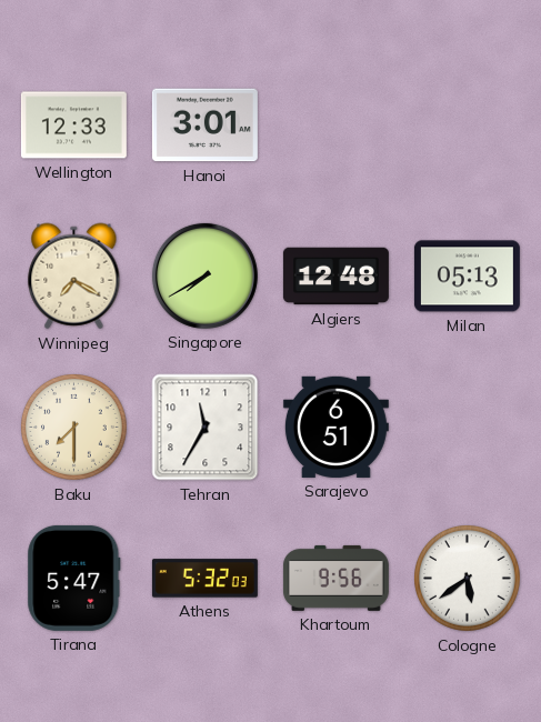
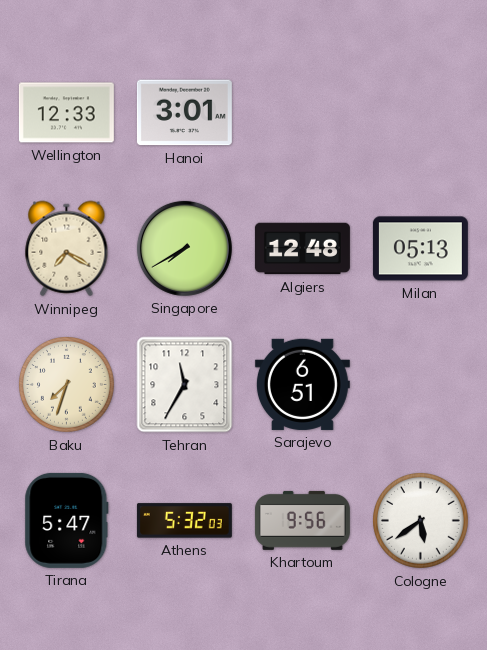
Baku: 7:30 -> 7:33 (67, 385)
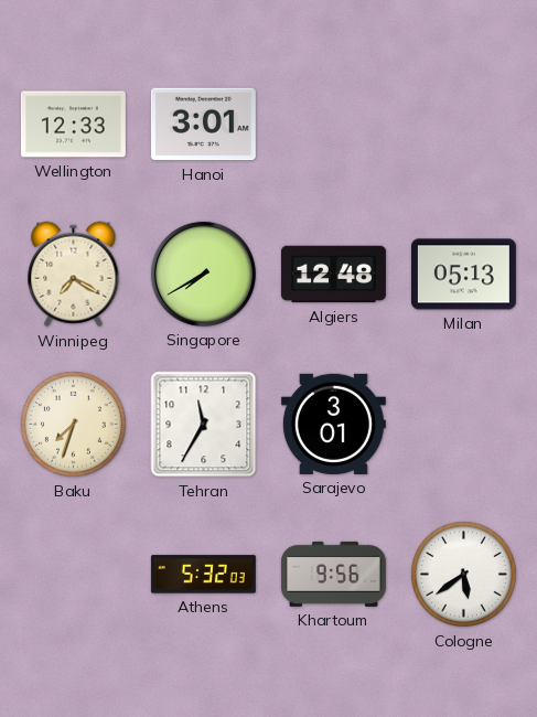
Sarajevo: 6:51 -> 3:01 (333, 424)
Tirana: 5:47 -> none (67, 520)
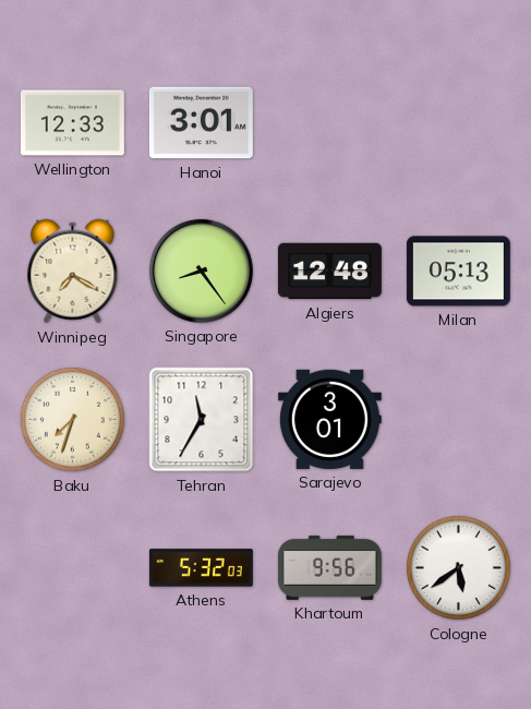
Singapore: 7:40 -> 8:24 (201, 271)
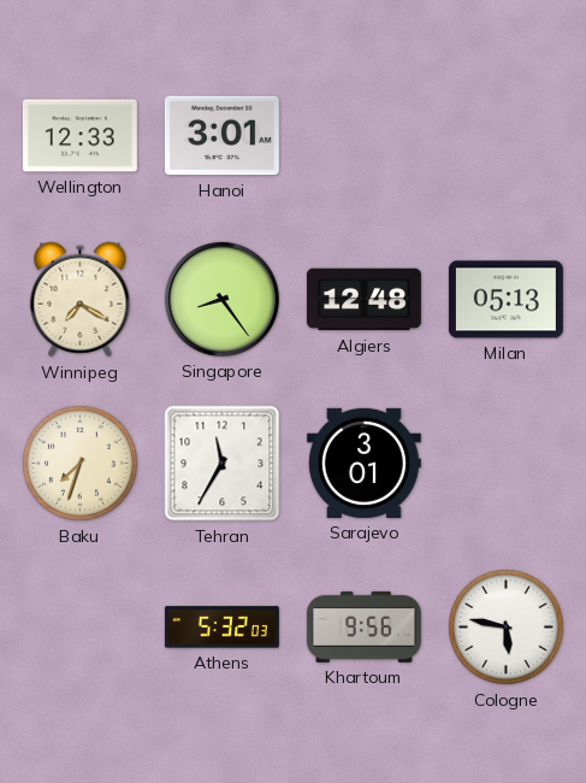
Cologne: 5:39 -> 5:47 (507, 628)
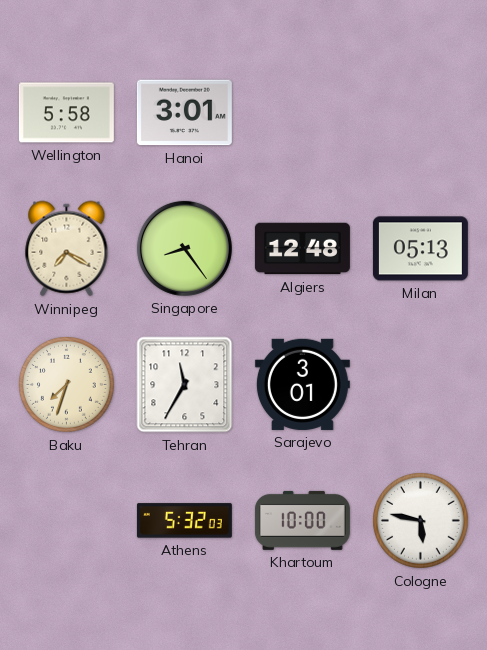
Wellington: 12:33 -> 5:58 (66, 113)
Khartoum: 9:56 -> 10:00 (302, 520)
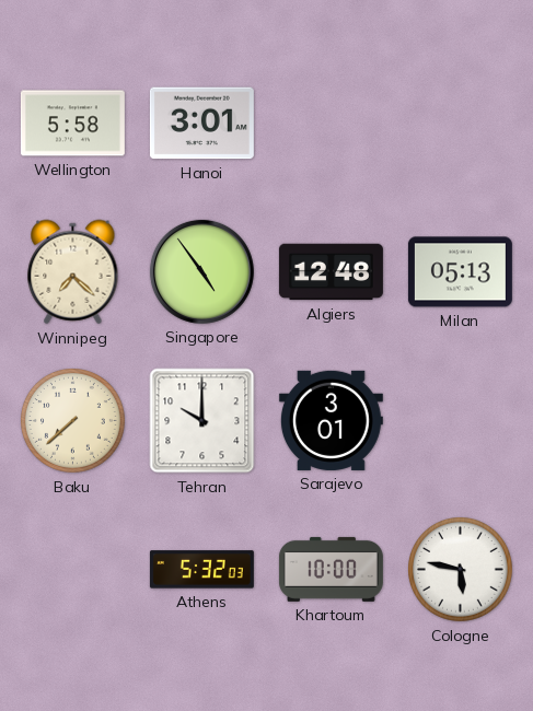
Winnipeg: 7:20 -> 7:22 (73, 272)
Singapore: 8:24 -> 4:54 (201, 271)
Baku: 7:33 -> 7:38 (73, 421)
Tehran: 11:35 -> 10:00 (202, 421)
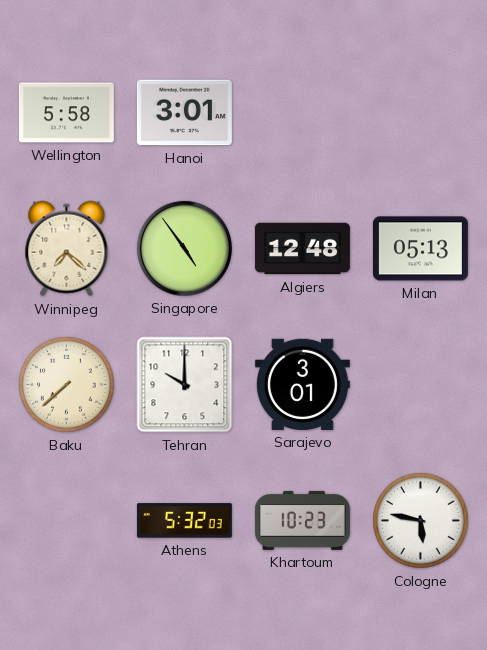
Khartoum: 10:00 -> 10:23 (302, 520)
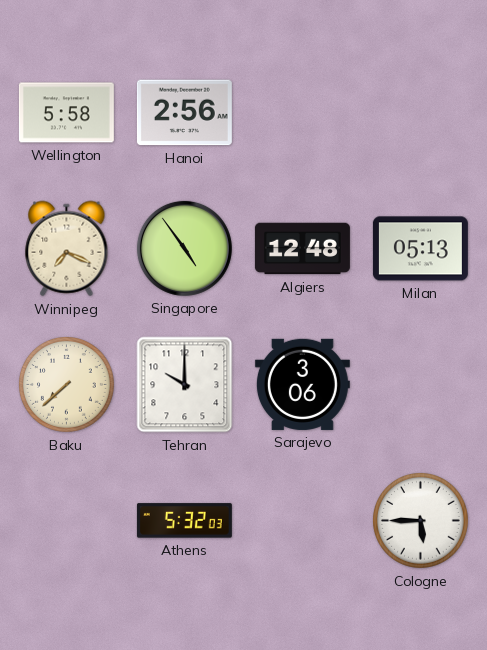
Hanoi: 3:01 -> 2:56 (184, 113)
Winnipeg: 7:22 -> 7:19 (67, 249)
Sarajevo: 3:01 -> 3:06 (302, 384)
Khartoum: 10:23 -> none (302, 520)
Cologne: 5:47 -> 5:45 (421, 521)
